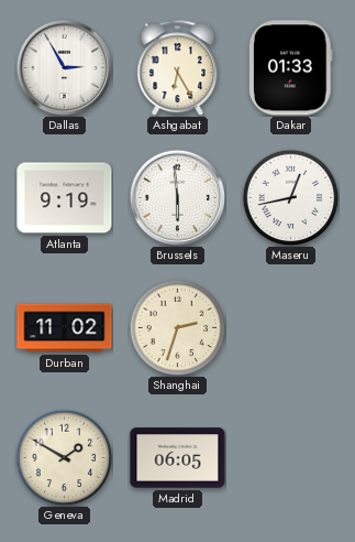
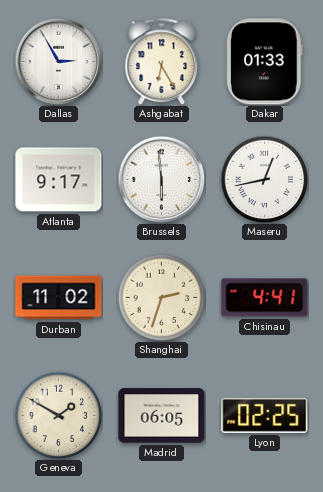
Atlanta: 9:19 -> 9:17 (59, 180)
Chisinau: none -> 4:41 (265, 298)
Lyon: none -> 02:25 (265, 415)
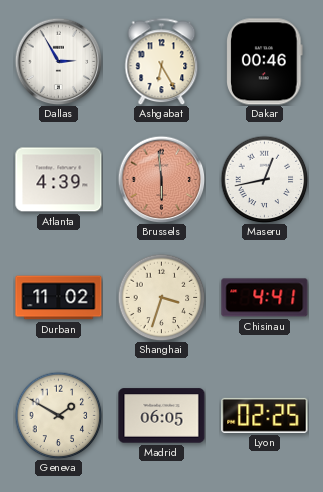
Dakar: 01:33 -> 00:46 (265, 62)
Atlanta: 9:17 -> 4:39 (59, 180)
Brussels dial: white -> salmon (161, 179)
Shanghai: 2:33 -> 3:33 (161, 297)
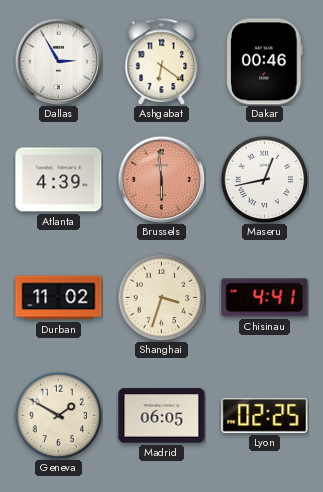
Ashgabat: 6:25 -> 6:21 (162, 61)
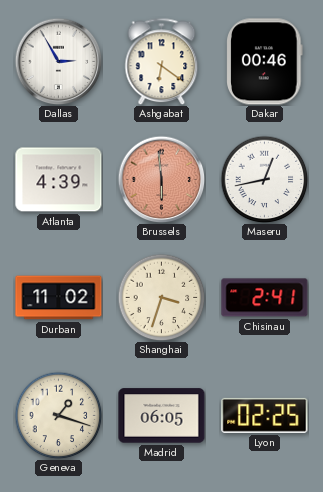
Chisinau: 4:41 -> 2:41 (265, 298)
Geneva: 1:50 -> 1:18 (58, 415)
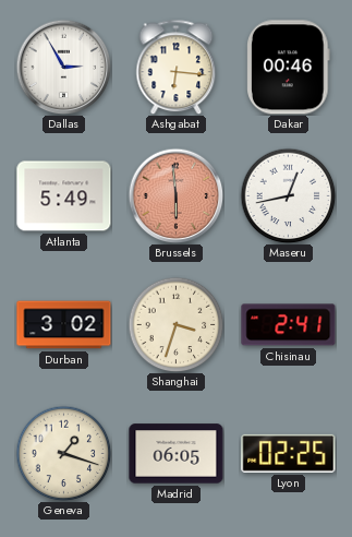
Ashgabat: 6:21 -> 6:16 (177, 67)
Atlanta: 4:39 -> 5:49 (64, 196)
Durban: 11:02 -> 3:02 (64, 325)
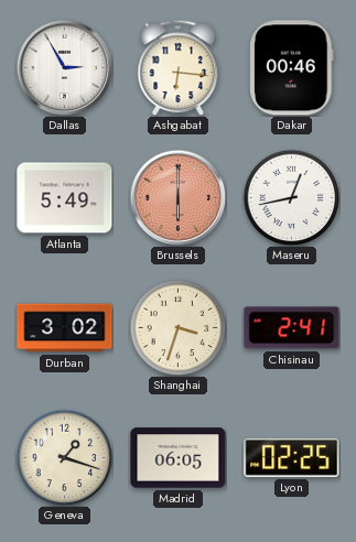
Brussels: 5:59 -> 6:00 (177, 197)
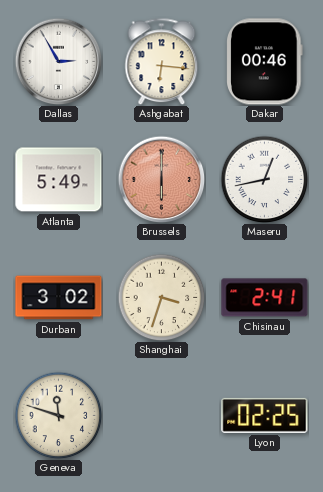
Geneva: 1:18 -> 11:48 (58, 415)
Madrid: 06:05 -> none (179, 458)
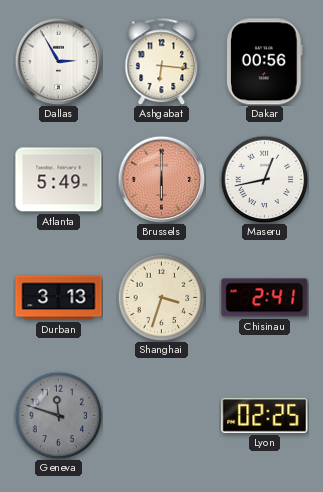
Dakar: 00:46 -> 00:56 (265, 62)
Durban: 3:02 -> 3:13 (59, 298)
Geneva dial: cream -> grey (58, 415)
